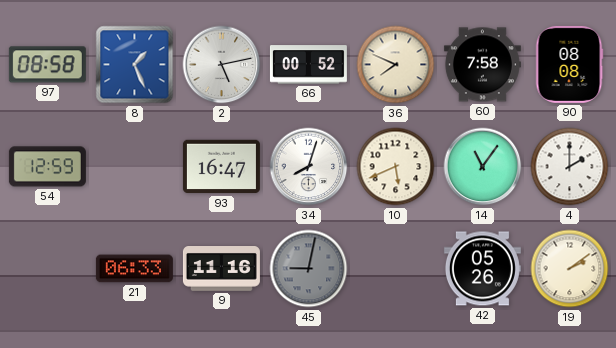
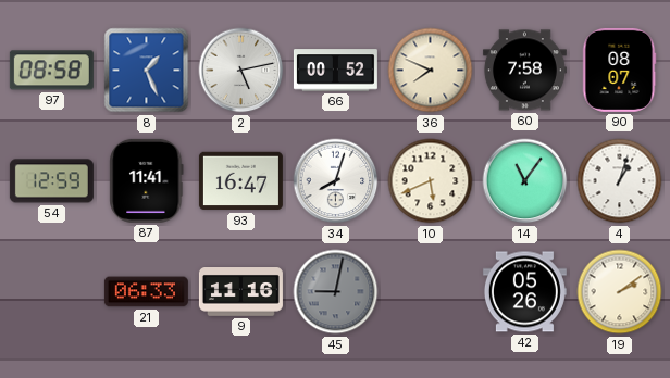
90: 08:08 -> 08:07 (619, 70)
87: none -> 11:41 (147, 180)
4: 2:00 -> 1:03 (620, 181)
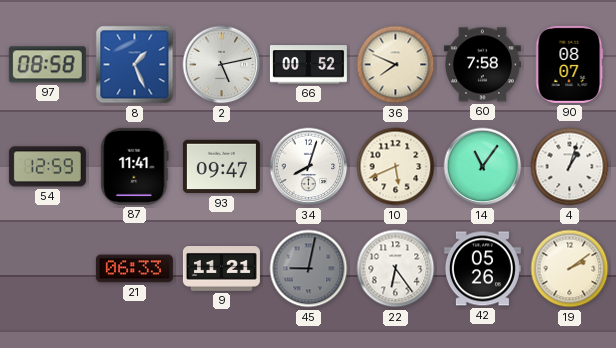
93: 16:47 -> 09:47 (221, 167)
9: 11:16 -> 11:21 (221, 269)
22: none -> 6:24 (396, 269)
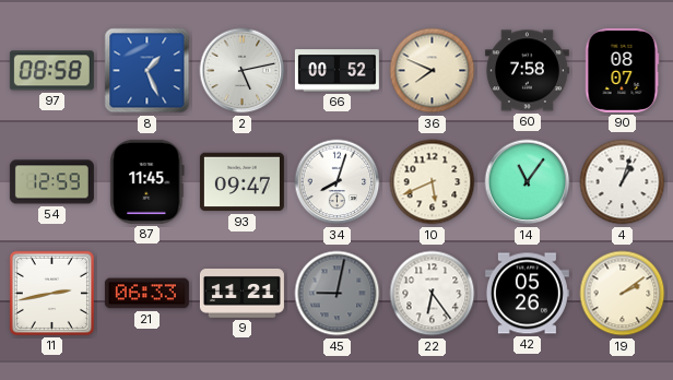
87: 11:41 -> 11:45 (147, 181)
11: none -> 2:43 (51, 293)
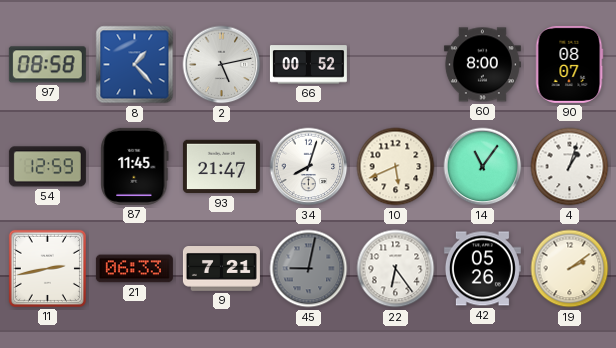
8: 1:26 -> 1:23 (135, 65)
36: 7:49 -> none (433, 71)
60: 7:58 -> 8:00 (482, 65)
93: 09:47 -> 21:47 (221, 167)
9: 11:21 -> 7:21 (221, 269)
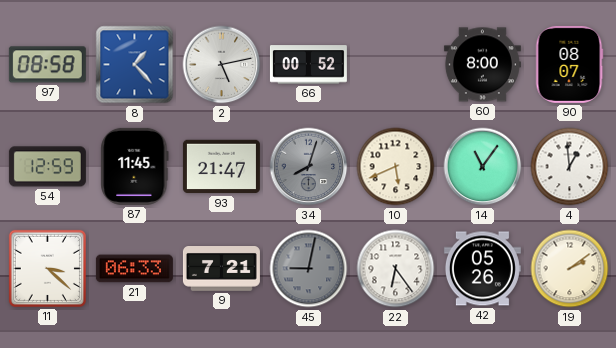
34 dial: white -> grey (309, 167)
4: 1:03 -> 12:59 (570, 167)
11: 2:43 -> 3:22 (47, 268)
